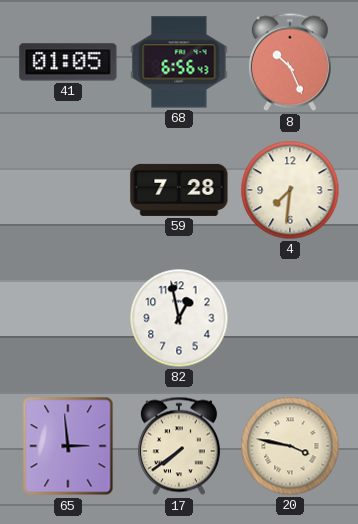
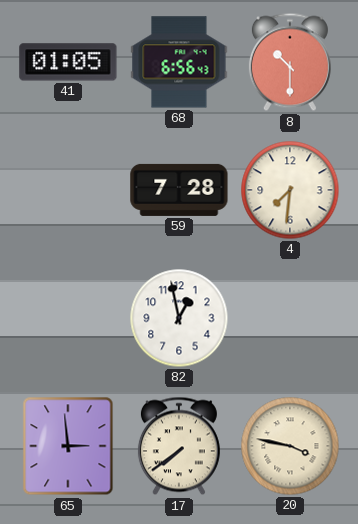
8: 10:26 -> 10:30 (290, 62)
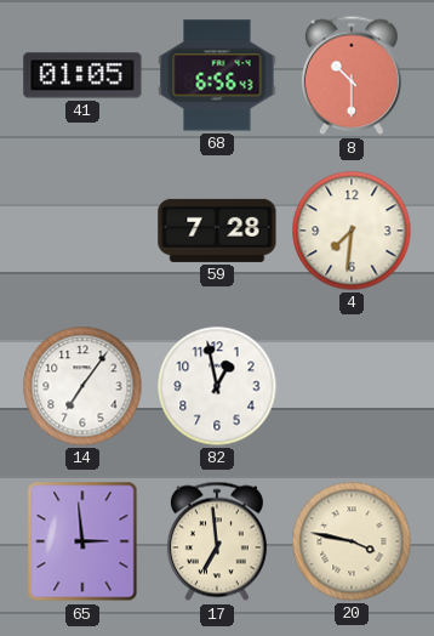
14: none -> 7:06 (82, 386)
17: 7:39 -> 6:59 (217, 541)
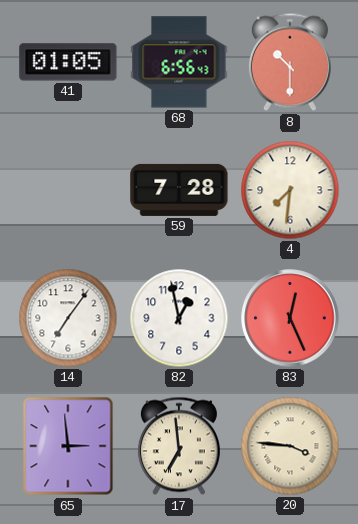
83: none -> 12:26 (290, 318)
20: 3:47 -> 3:46 (290, 446)
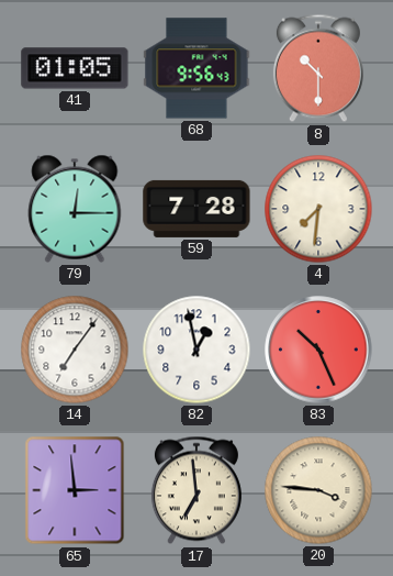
68: 6:56 -> 9:56 (196, 68)
79: none -> 12:15 (75, 209)
83: 12:26 -> 10:26 (318, 350)
